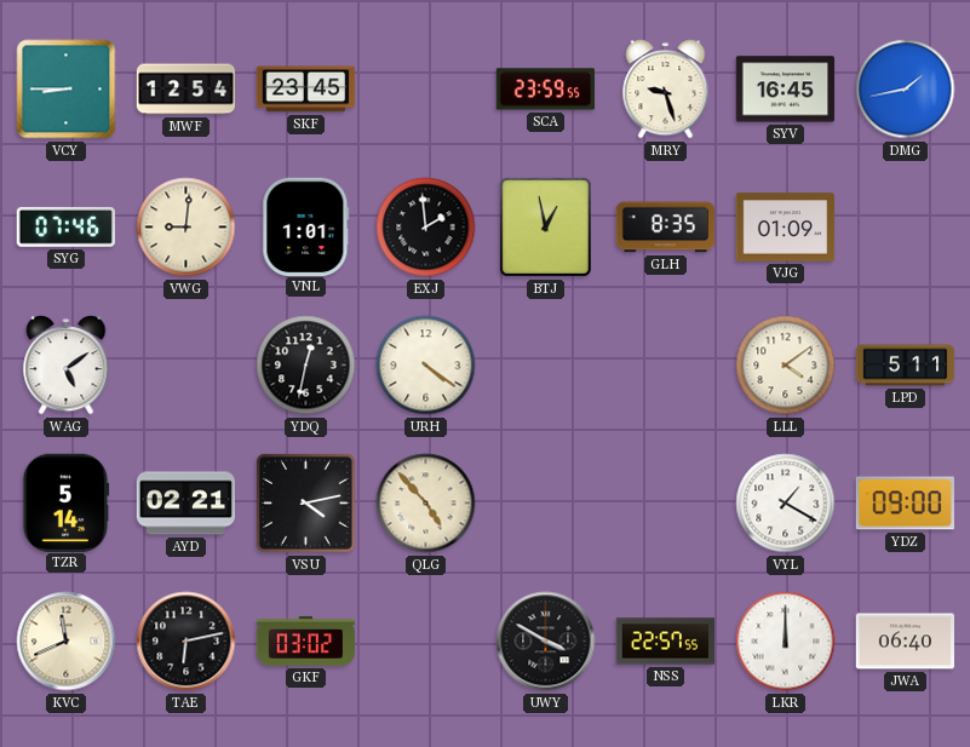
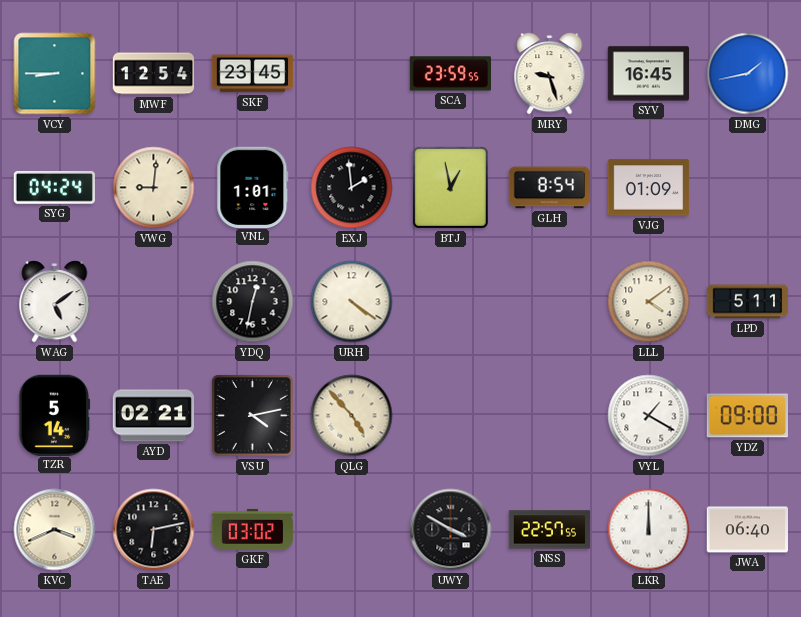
SYG: 07:46 -> 04:24 (54, 187)
GLH: 8:35 -> 8:54 (550, 188)
KVC: 11:41 -> 3:41 (55, 530)
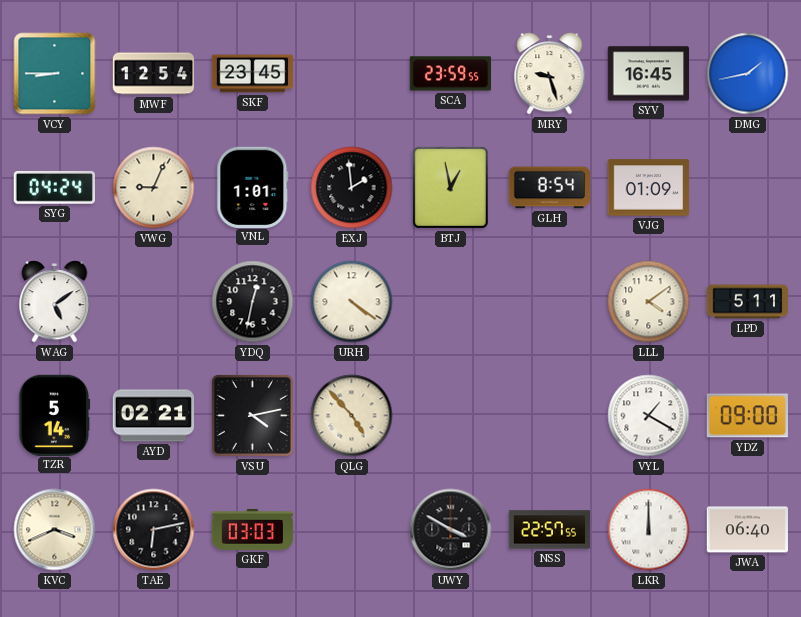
VWG: 9:01 -> 9:04 (154, 188)
GKF: 03:02 -> 03:03 (253, 529)
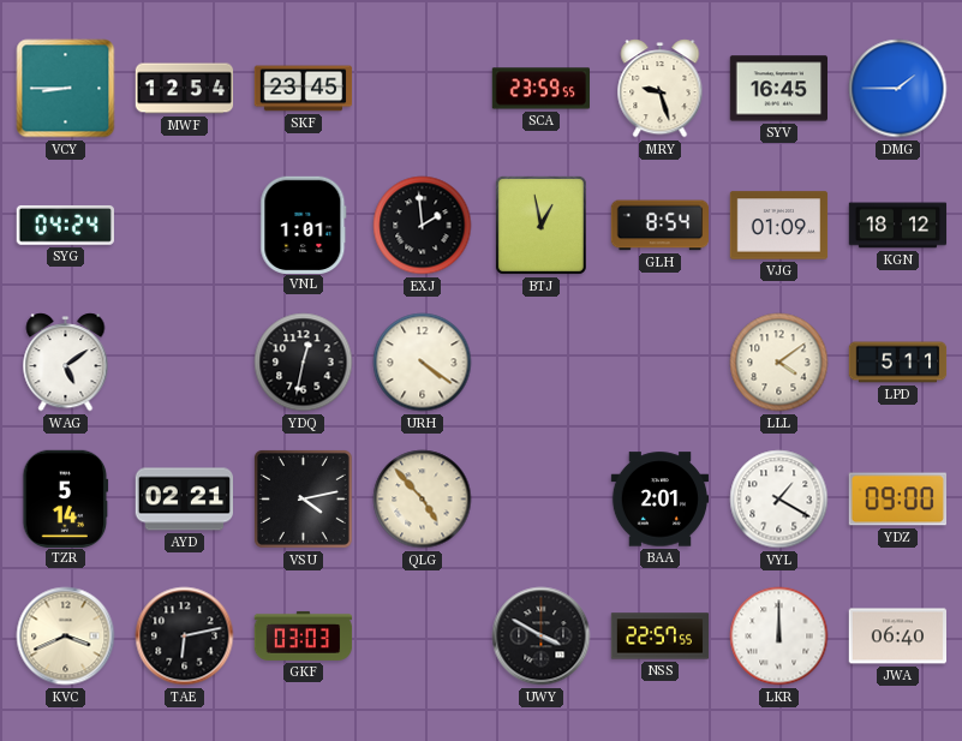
DMG: 1:43 -> 1:45 (898, 89)
VWG: 9:04 -> none (154, 188)
KGN: none -> 18:12 (898, 226)
BAA: none -> 2:01 (661, 500)
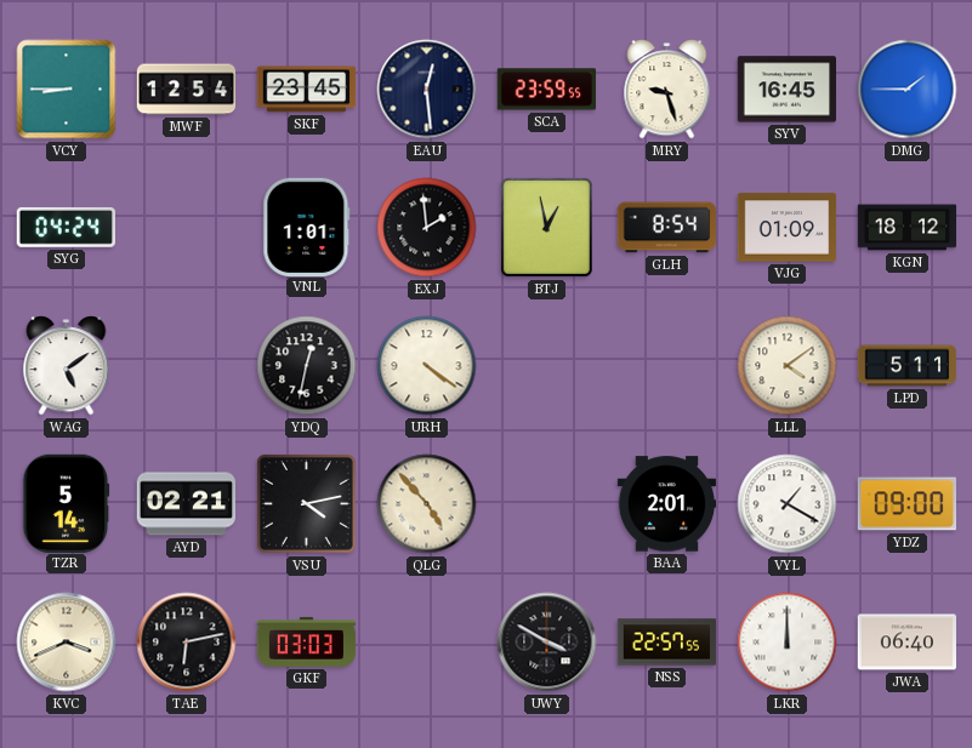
EAU: none -> 12:29 (427, 90)
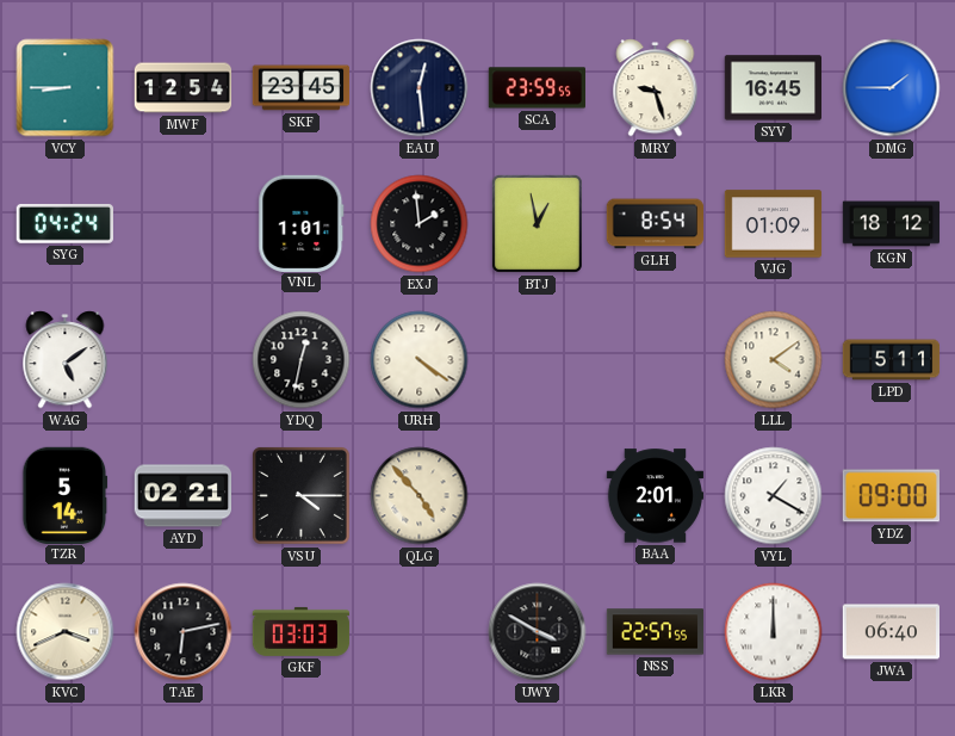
VSU: 4:13 -> 4:15 (300, 495)
